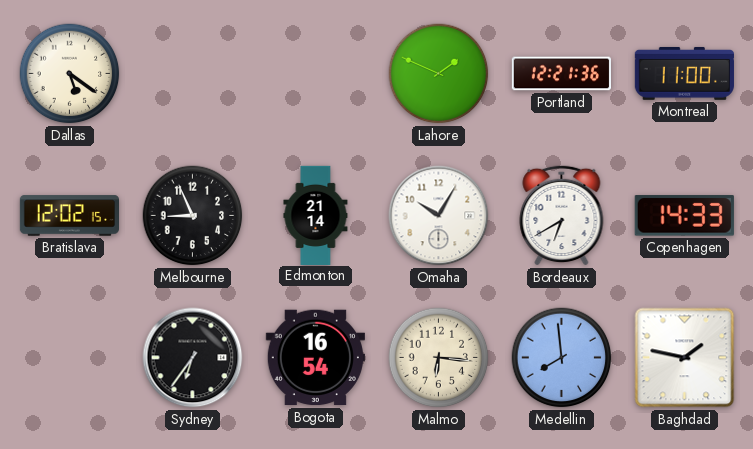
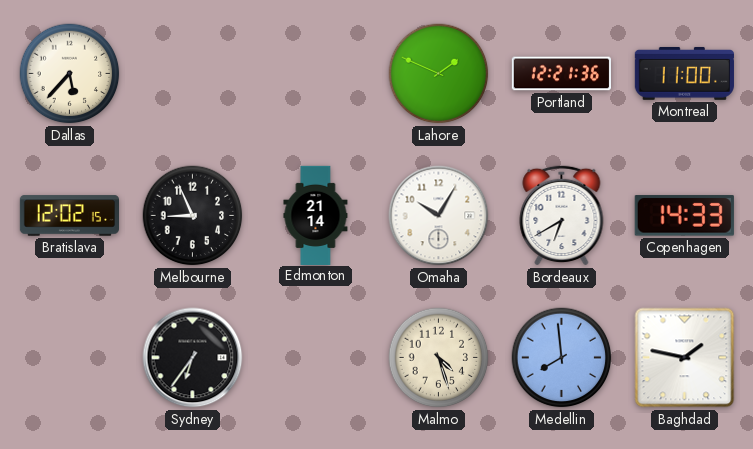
Dallas: 5:21 -> 5:37 (70, 74)
Bogota: 16:54 -> none (315, 358)
Malmo: 6:16 -> 4:27 (439, 358)
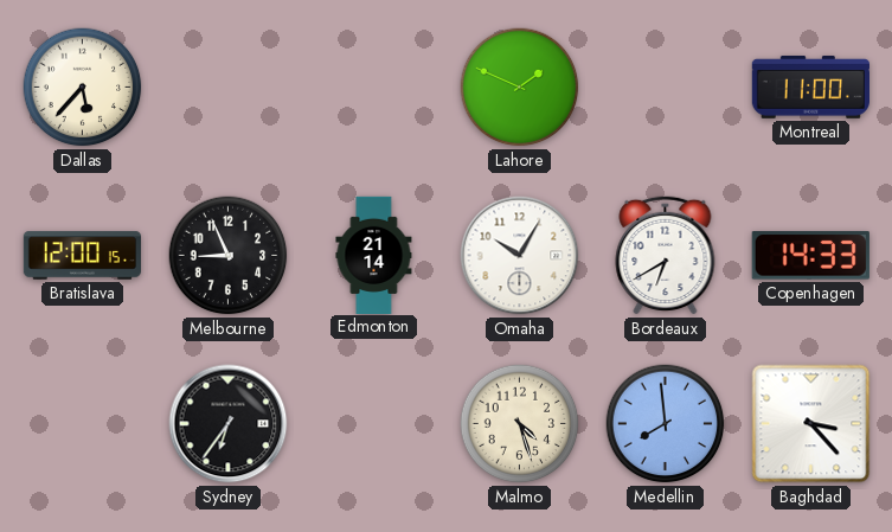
Portland: 12:21 -> none (561, 74)
Bratislava: 12:02 -> 12:00 (82, 256)
Baghdad: 1:47 -> 3:23 (811, 424)
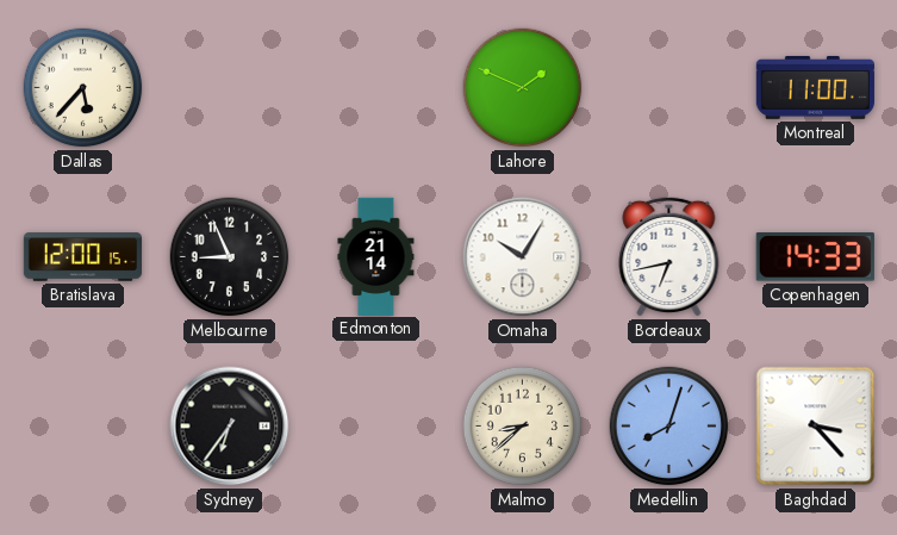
Bordeaux: 6:40 -> 6:43 (669, 256)
Malmo: 4:27 -> 8:38 (523, 427)
Medellin: 7:59 -> 8:03 (669, 427)
